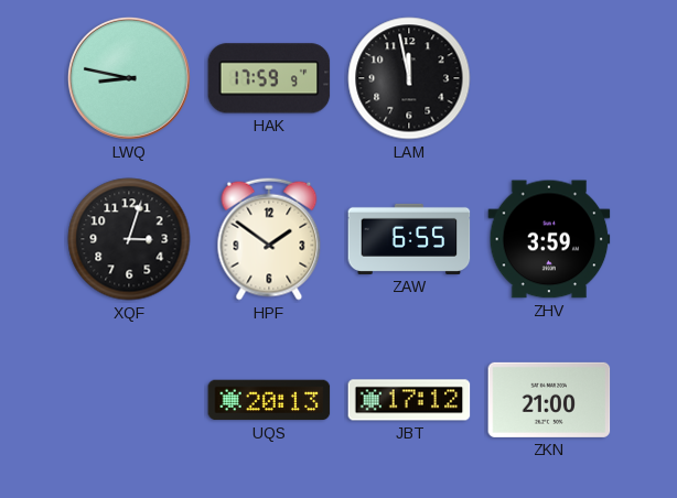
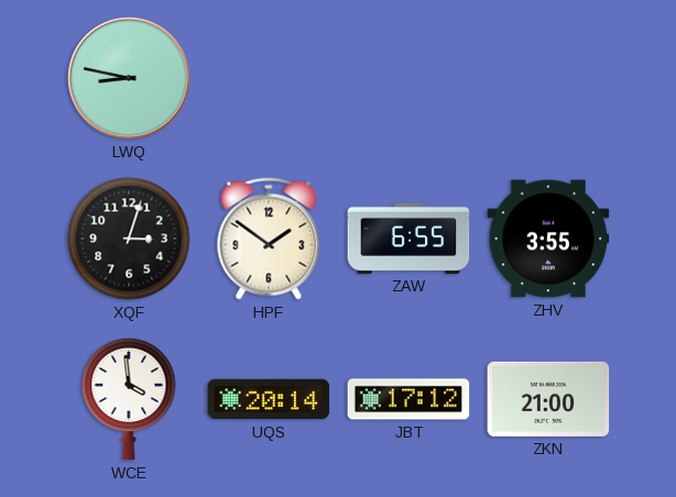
HAK: 17:59 -> none (269, 78)
LAM: 11:58 -> none (409, 78)
ZHV: 3:59 -> 3:55 (548, 239)
WCE: none -> 3:59 (129, 399)
UQS: 20:13 -> 20:14 (269, 399)
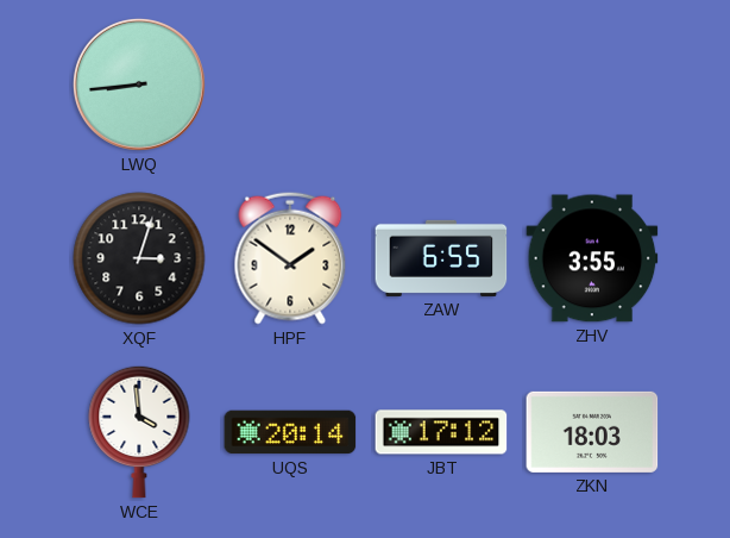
LWQ: 8:47 -> 8:44 (139, 85)
ZKN: 21:00 -> 18:03 (592, 432)
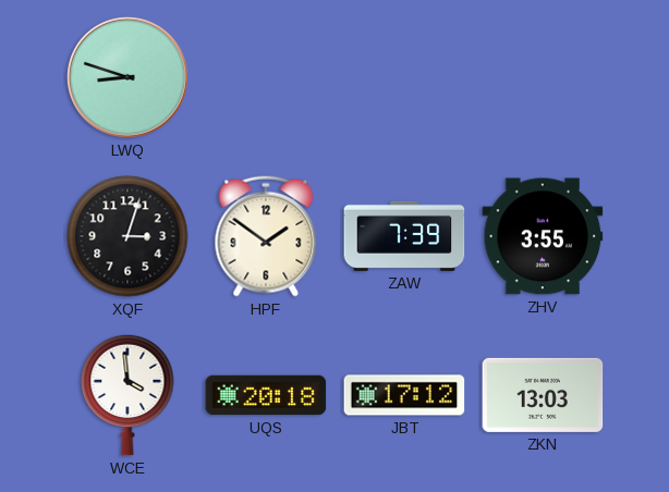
LWQ: 8:44 -> 8:48 (127, 77)
ZAW: 6:55 -> 7:39 (404, 236)
UQS: 20:14 -> 20:18 (266, 395)
ZKN: 18:03 -> 13:03 (543, 395)
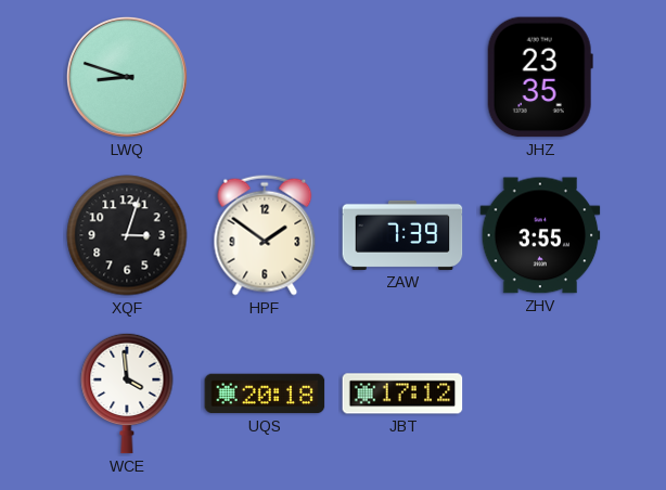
JHZ: none -> 23:35 (540, 77)
ZKN: 13:03 -> none (543, 395)
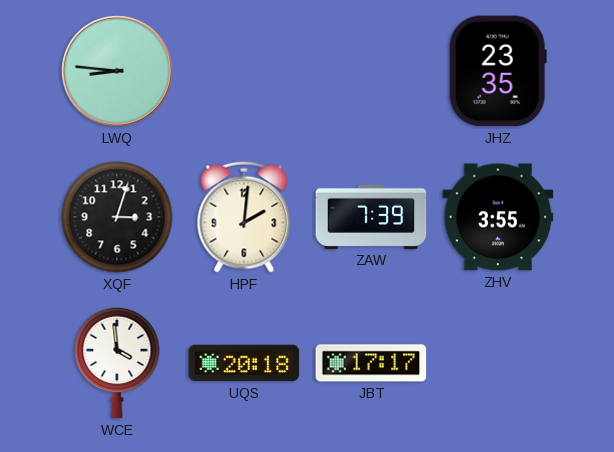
LWQ: 8:48 -> 8:46 (117, 71)
HPF: 1:51 -> 2:01 (244, 217)
JBT: 17:12 -> 17:17 (371, 363)
